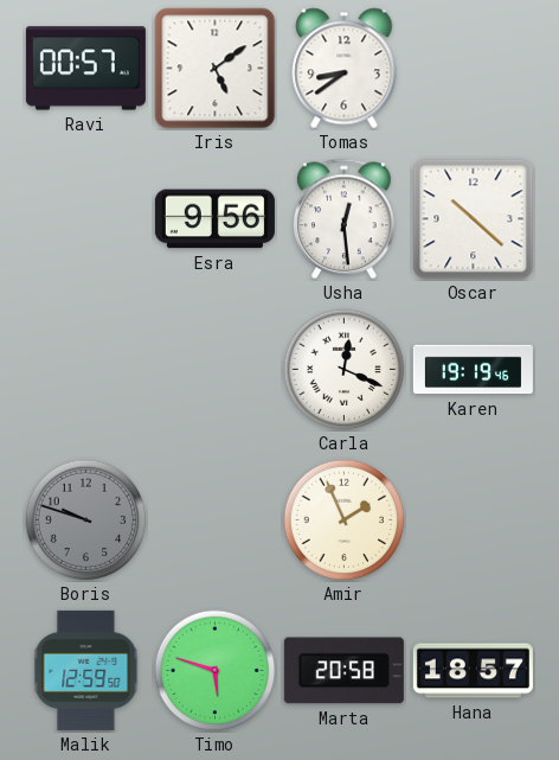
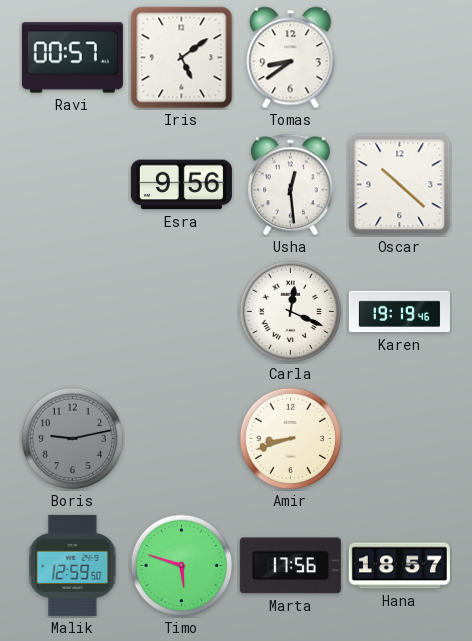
Boris: 9:48 -> 9:13 (73, 439)
Amir: 1:56 -> 8:42 (291, 439)
Marta: 20:58 -> 17:56 (290, 566)
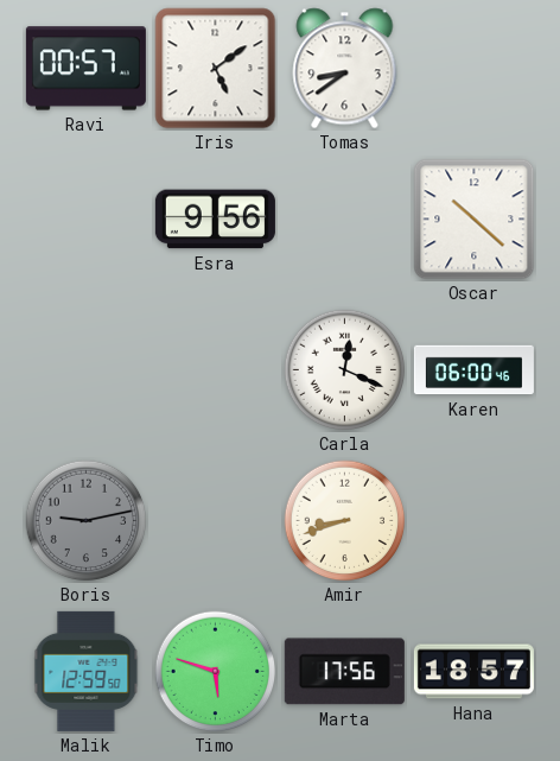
Usha: 12:29 -> none (291, 185)
Karen: 19:19 -> 06:00 (473, 370)
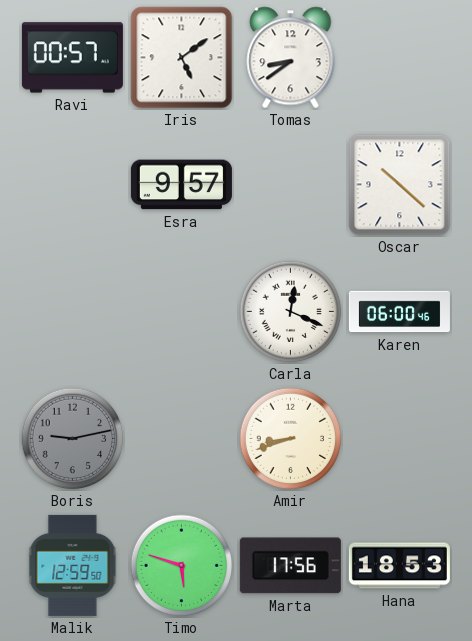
Esra: 9:56 -> 9:57 (181, 185)
Hana: 18:57 -> 18:53 (399, 566)
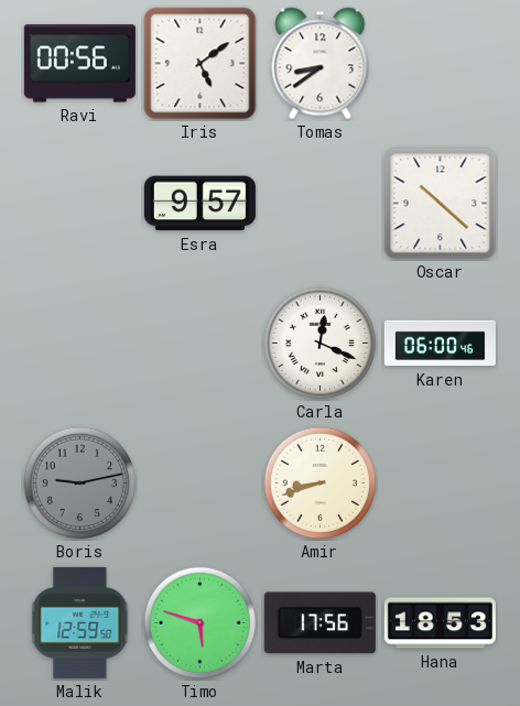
Ravi: 00:57 -> 00:56 (79, 64)
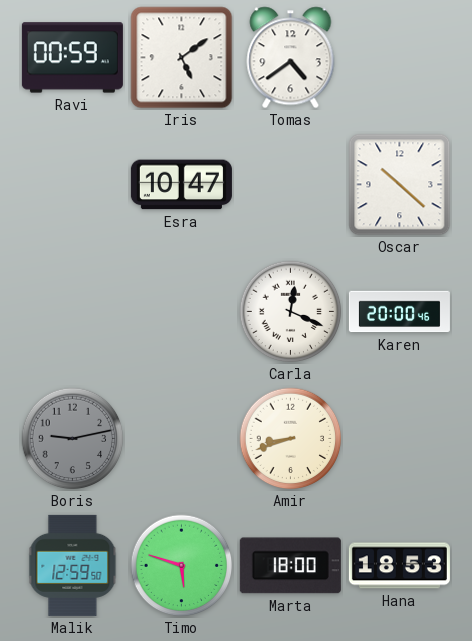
Ravi: 00:56 -> 00:59 (72, 58)
Tomas: 8:39 -> 4:39 (291, 58)
Esra: 9:57 -> 10:47 (181, 185)
Karen: 06:00 -> 20:00 (399, 312)
Marta: 17:56 -> 18:00 (290, 566)
